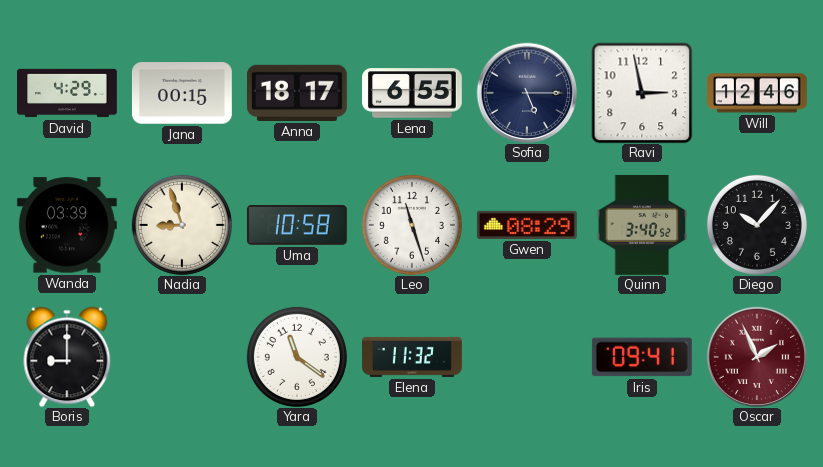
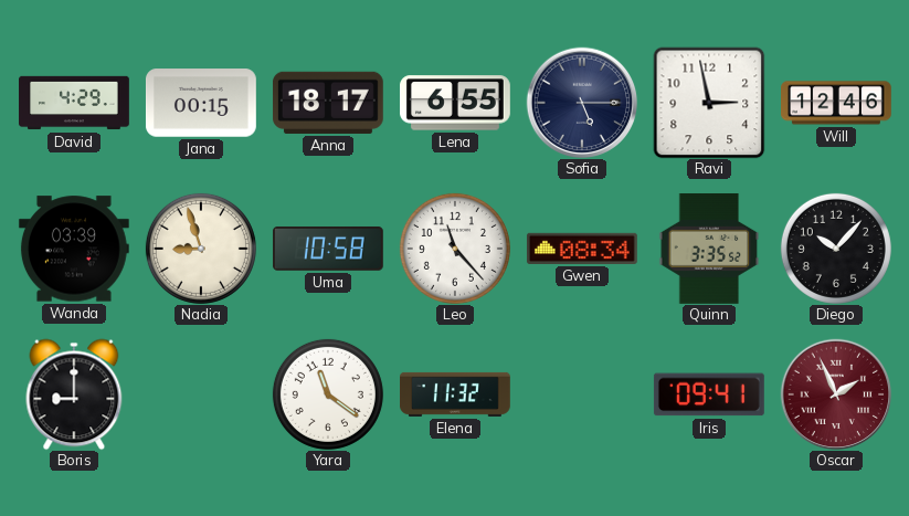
Leo: 11:27 -> 11:23 (455, 249)
Gwen: 08:29 -> 08:34 (582, 249)
Quinn: 3:40 -> 3:35 (709, 249)
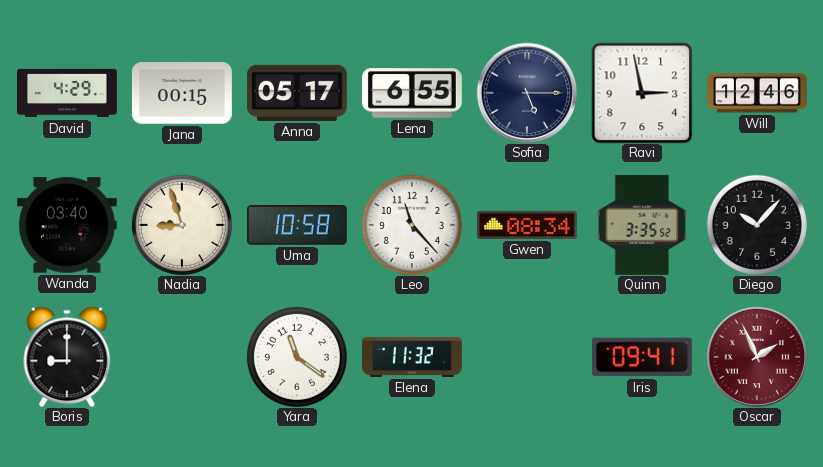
Anna: 18:17 -> 05:17 (297, 93)
Wanda: 03:39 -> 03:40 (67, 225)
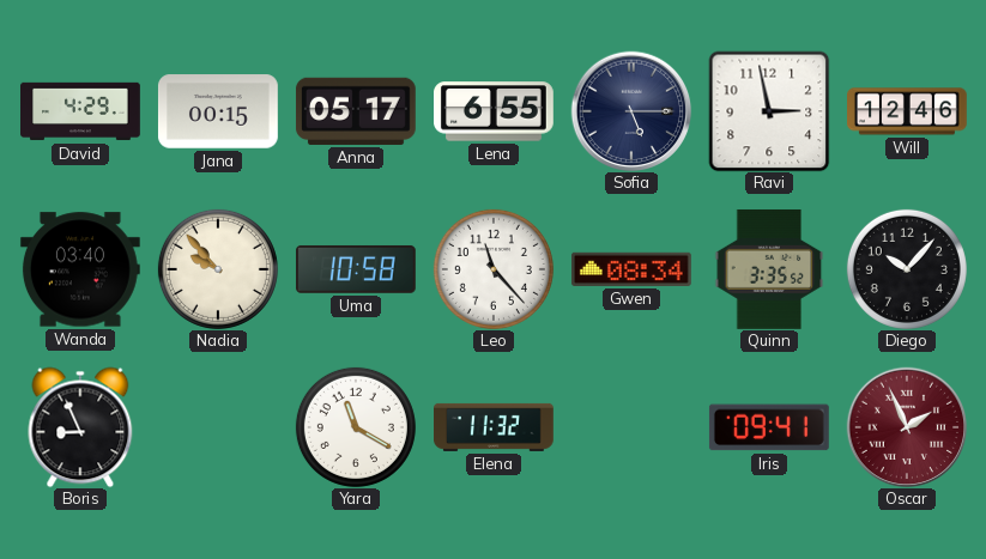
Nadia: 8:57 -> 9:53 (218, 269)
Boris: 9:00 -> 8:56 (80, 427)
Yara: 11:21 -> 11:20 (356, 427)
